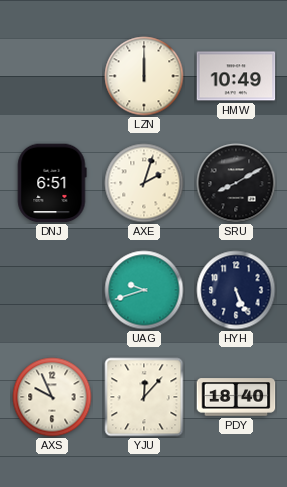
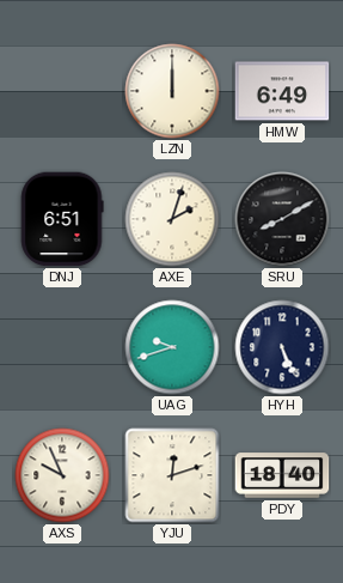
HMW: 10:49 -> 6:49 (282, 91)
YJU: 12:07 -> 12:12 (172, 475)
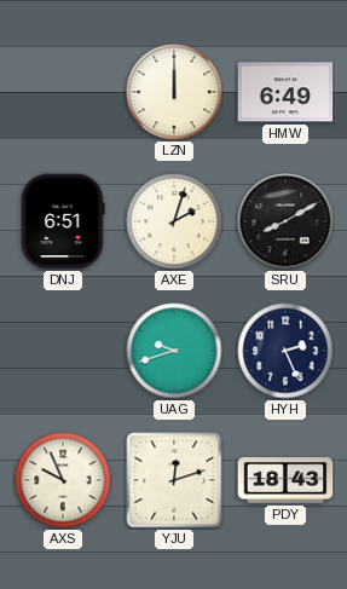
HYH: 5:26 -> 2:26 (285, 351)
PDY: 18:40 -> 18:43 (285, 480)
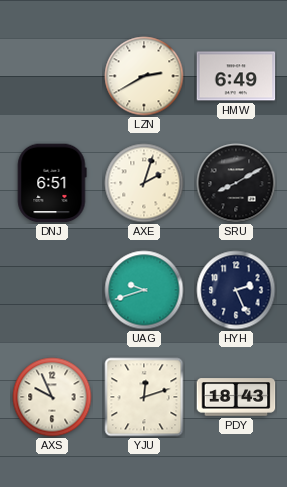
LZN: 12:00 -> 2:40 (144, 76)
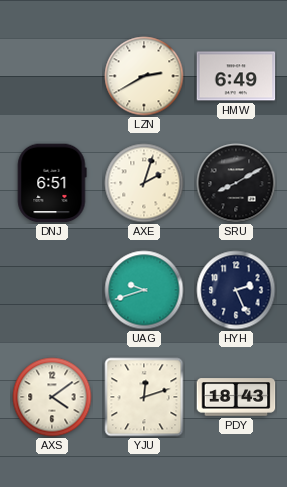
AXS: 9:56 -> 4:09 (52, 397)
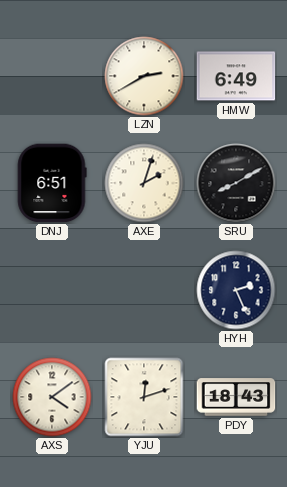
UAG: 9:42 -> none (144, 290)
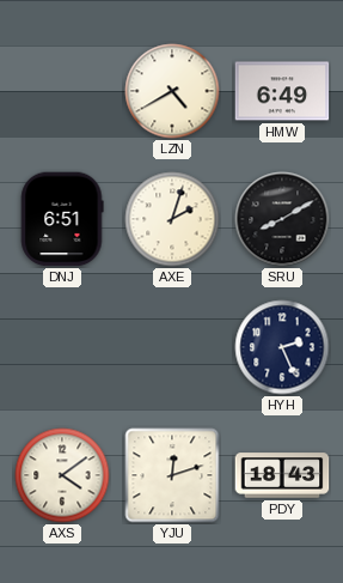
LZN: 2:40 -> 4:40 (172, 91)
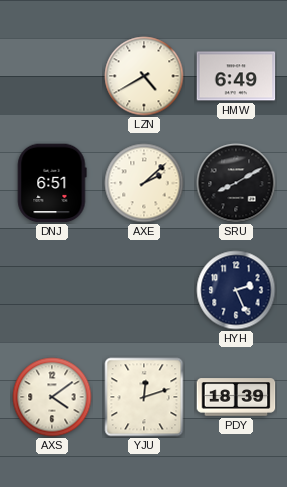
AXE: 2:03 -> 2:08 (144, 183)
PDY: 18:43 -> 18:39 (236, 397)
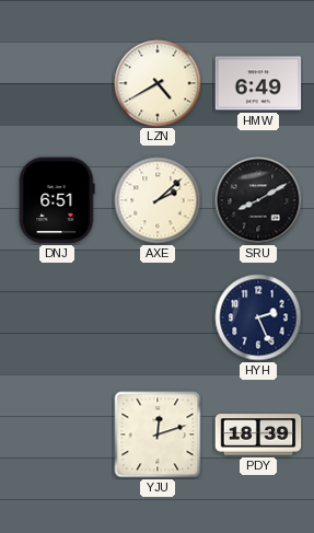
AXS: 4:09 -> none (52, 397)
